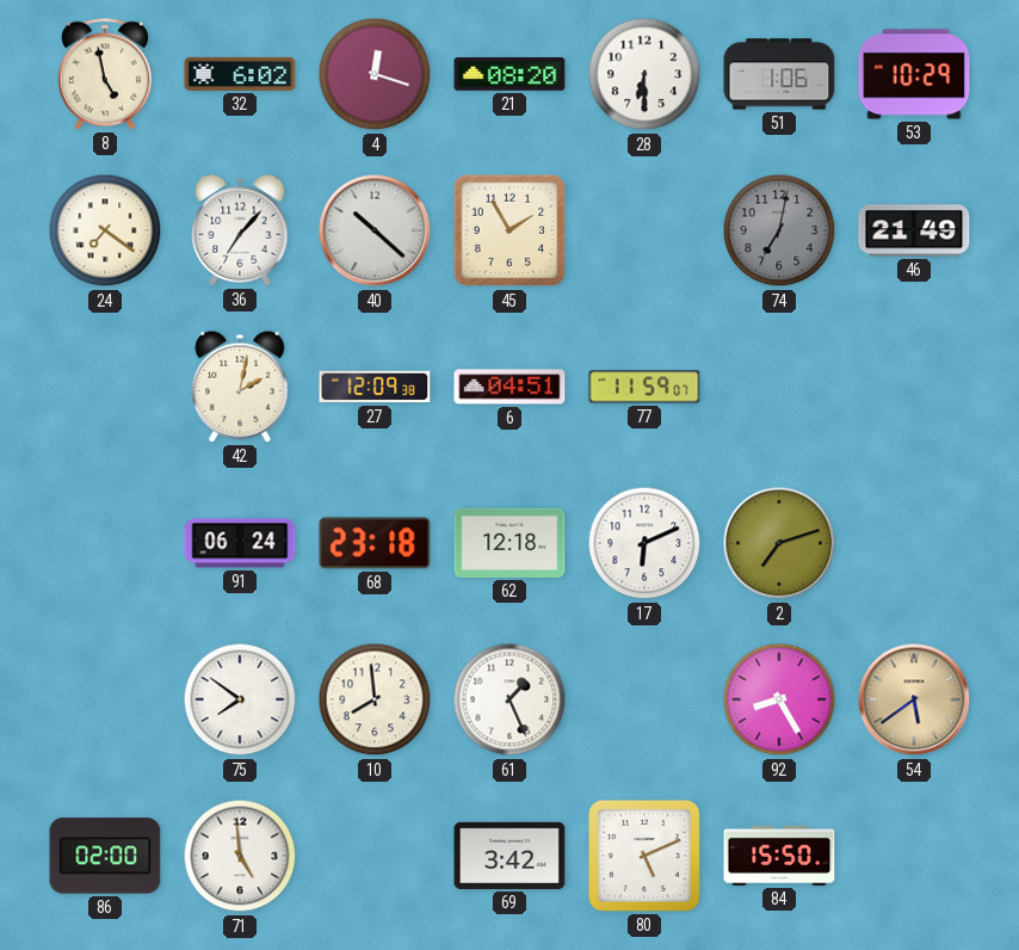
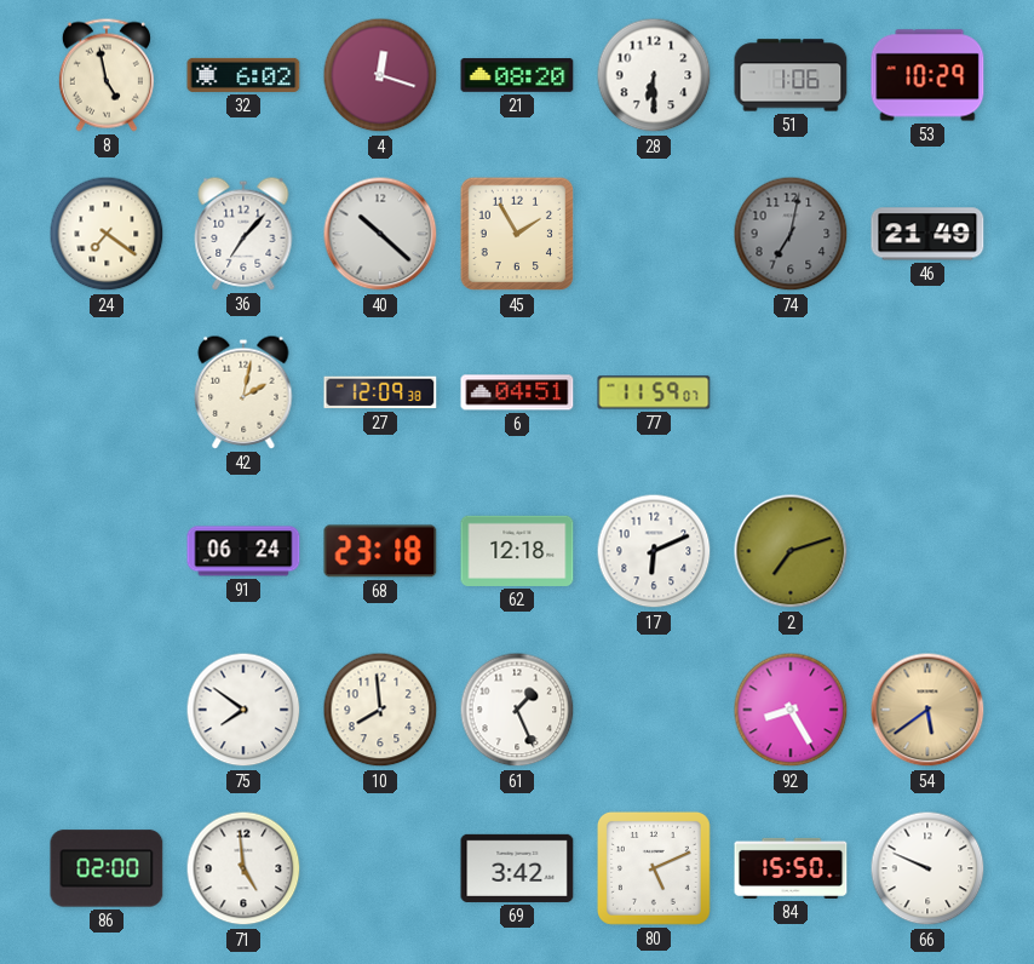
66: none -> 9:49 (927, 868)
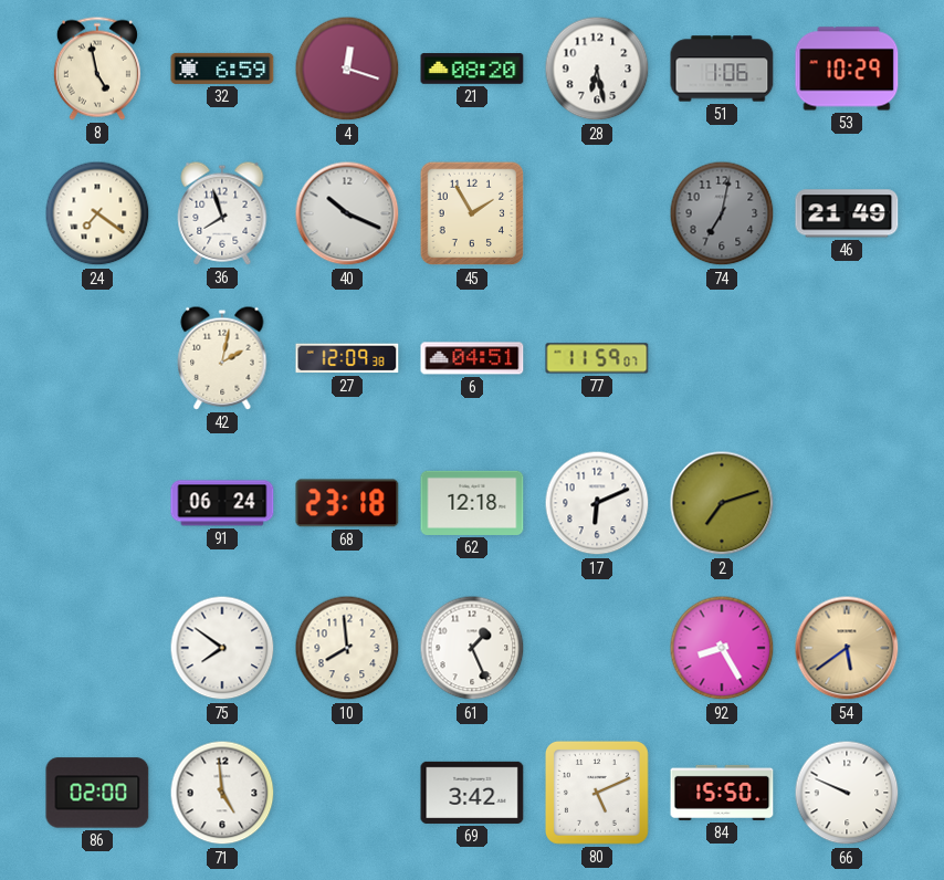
32: 6:02 -> 6:59 (222, 69)
28: 6:30 -> 6:28 (597, 69)
36: 7:07 -> 7:57 (222, 213)
40: 10:22 -> 10:19 (347, 213)
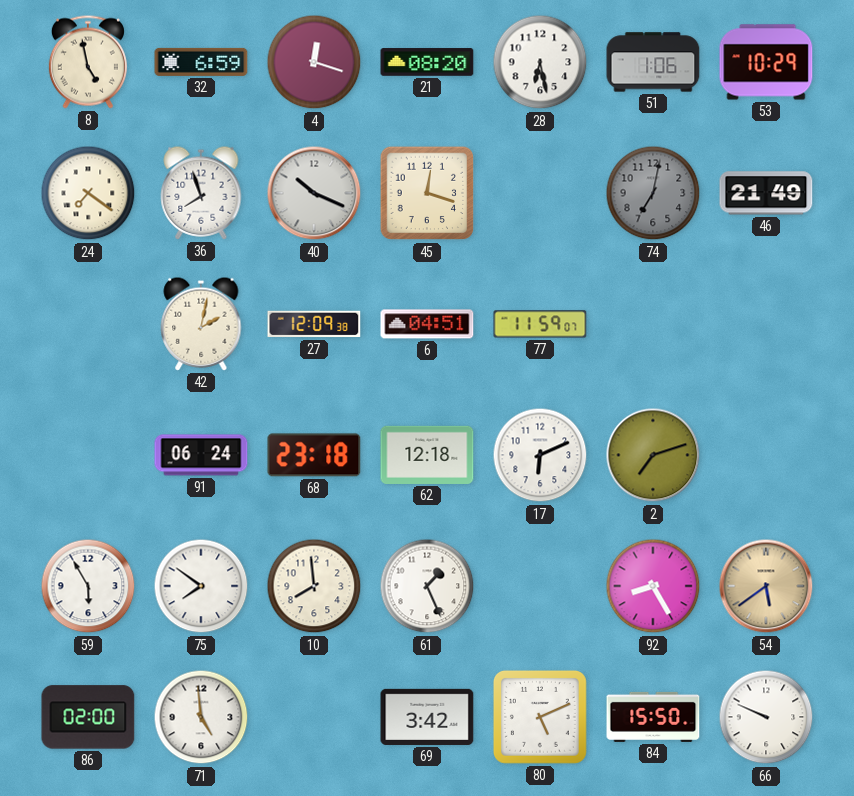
45: 1:55 -> 12:18 (427, 193)
59: none -> 5:55 (88, 586)
